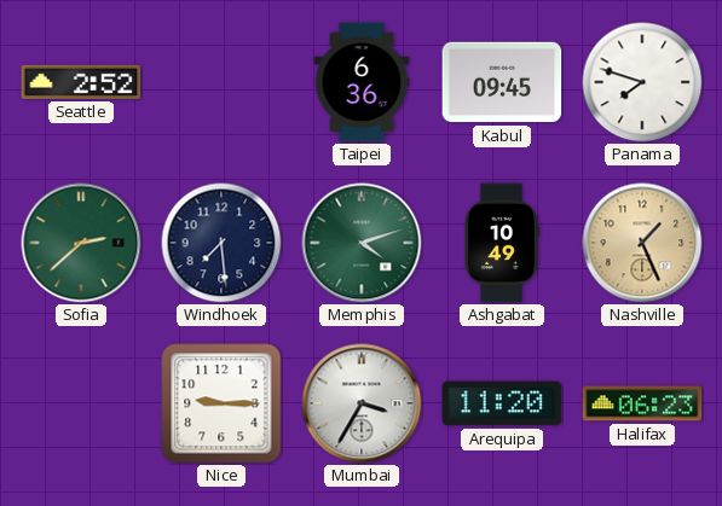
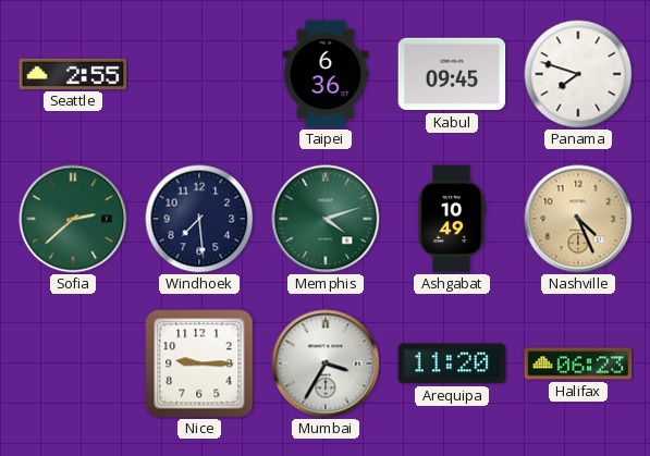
Seattle: 2:52 -> 2:55 (73, 74)
Nashville: 1:26 -> 4:26 (578, 219)
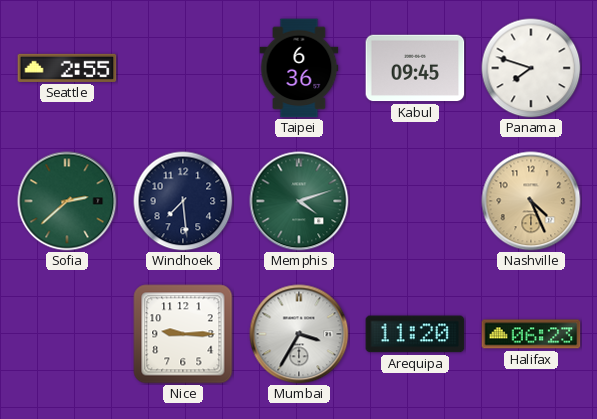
Ashgabat: 10:49 -> none (451, 219)
